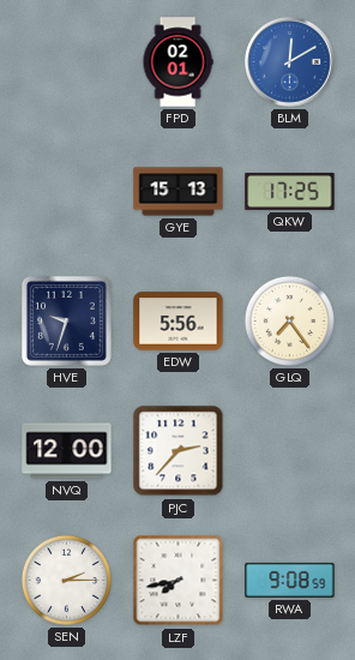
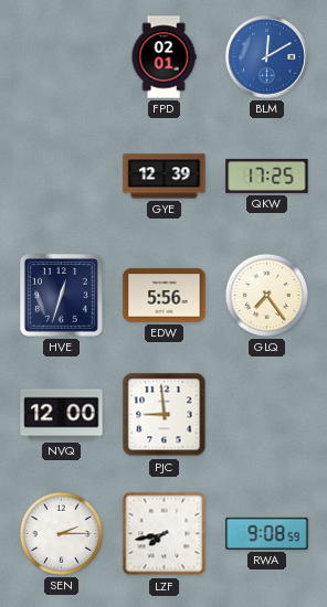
GYE: 15:13 -> 12:39 (165, 177)
HVE: 9:33 -> 12:33 (61, 295)
PJC: 2:37 -> 8:59 (165, 415)
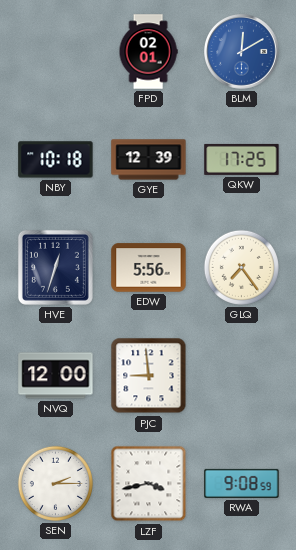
NBY: none -> 10:18 (56, 160)
LZF: 7:43 -> 3:43 (149, 484)
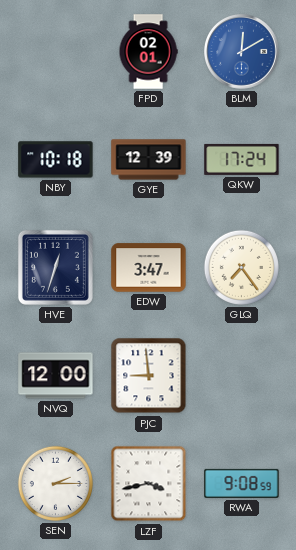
QKW: 17:25 -> 17:24 (242, 159)
EDW: 5:56 -> 3:47 (149, 268)
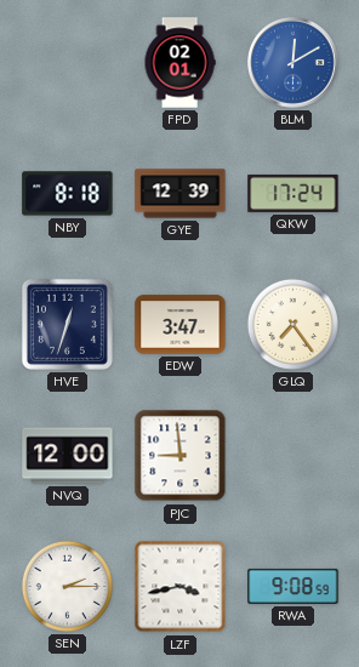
NBY: 10:18 -> 8:18 (68, 194)
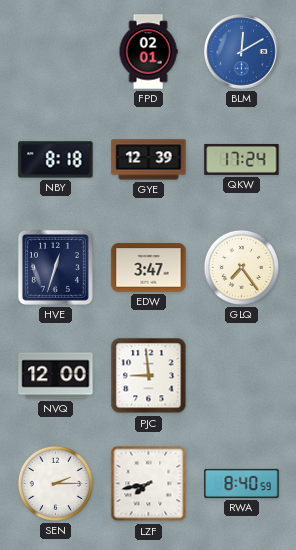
LZF: 3:43 -> 7:43 (149, 484)
RWA: 9:08 -> 8:40 (242, 483)
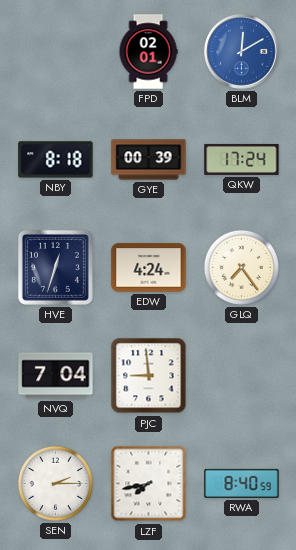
GYE: 12:39 -> 00:39 (149, 160)
EDW: 3:47 -> 4:24 (149, 268)
NVQ: 12:00 -> 7:04 (56, 376)
